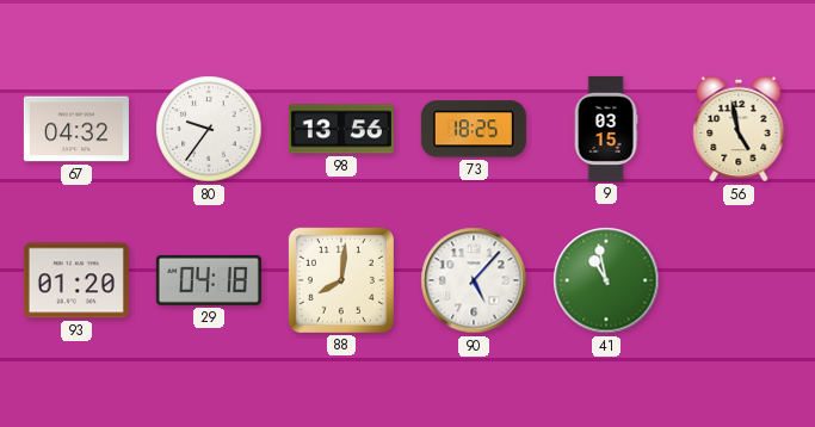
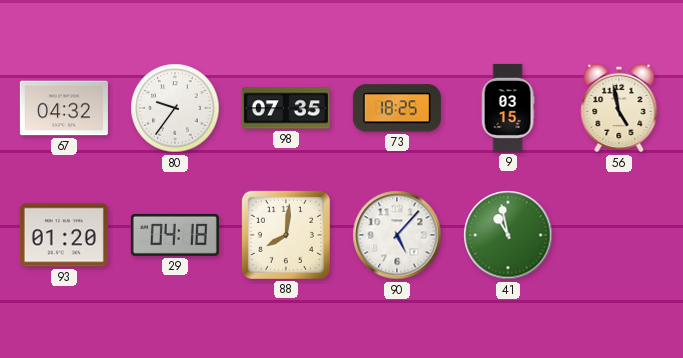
98: 13:56 -> 07:35 (286, 108)
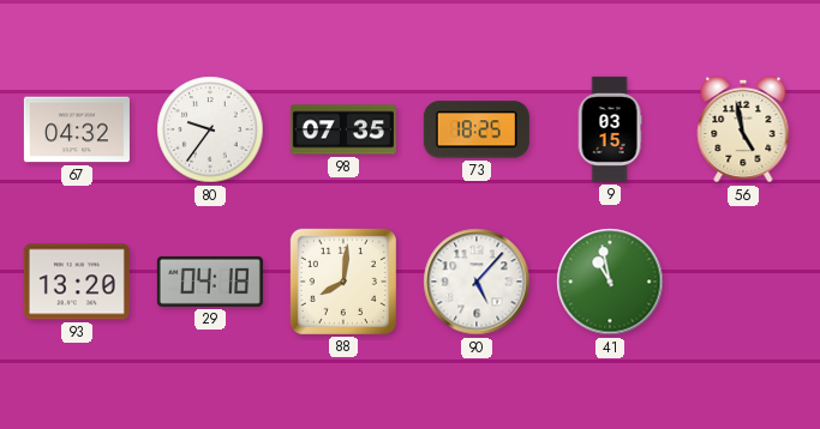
93: 01:20 -> 13:20 (77, 282)
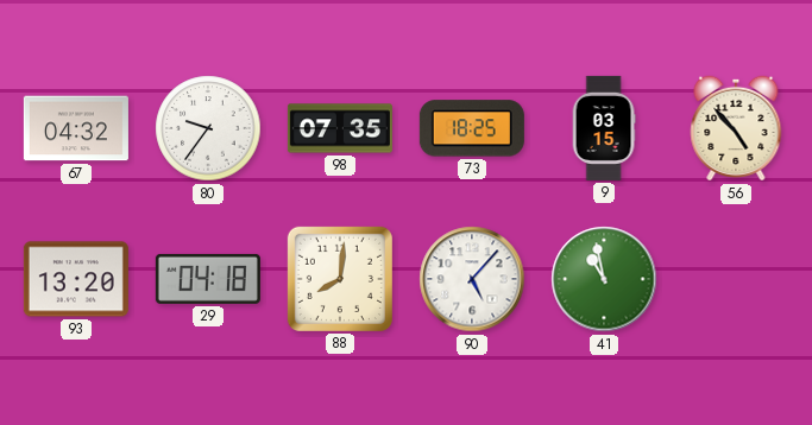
56: 4:58 -> 4:53 (736, 128)
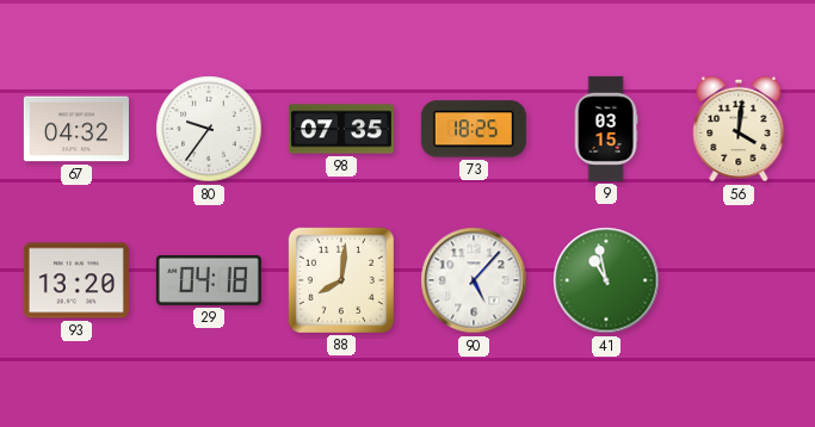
56: 4:53 -> 4:01 (739, 129)
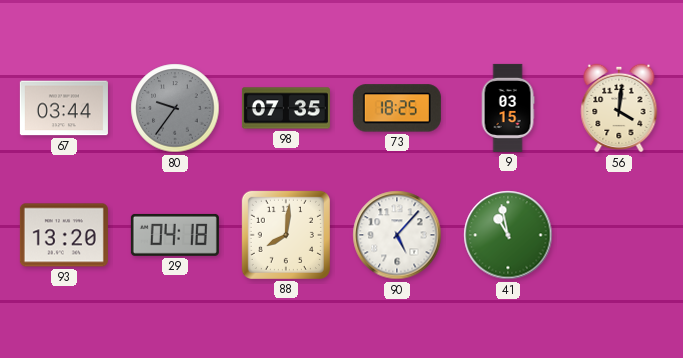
67: 04:32 -> 03:44 (64, 108)
80 dial: white -> grey (175, 108)
